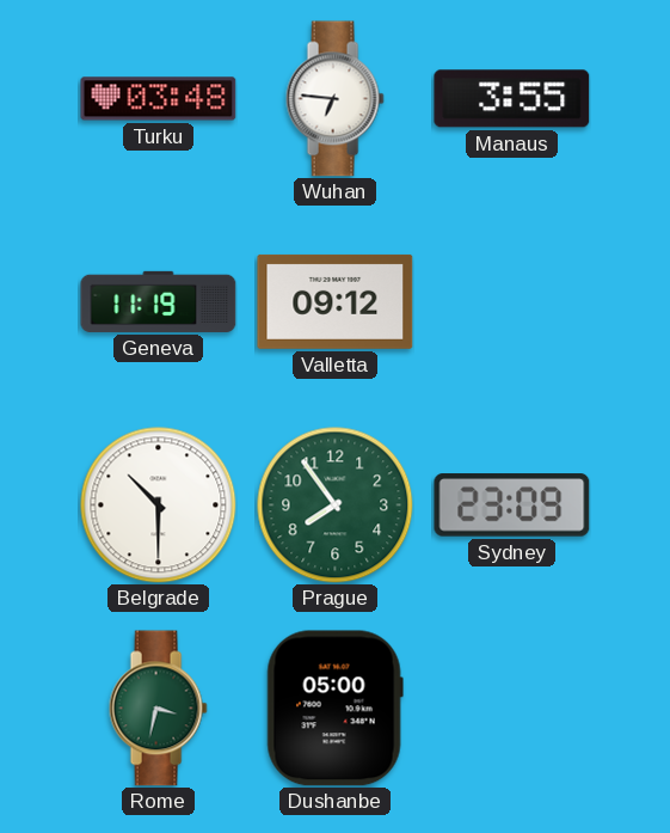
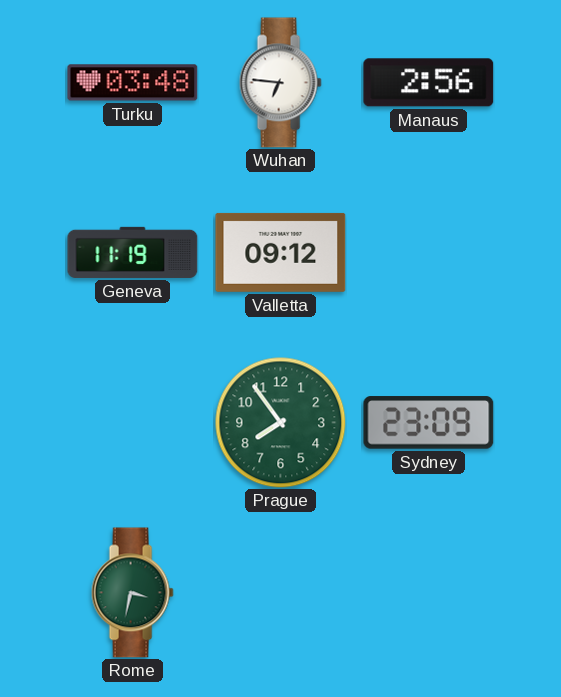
Manaus: 3:55 -> 2:56 (429, 83)
Belgrade: 10:30 -> none (159, 506)
Dushanbe: 05:00 -> none (334, 709)
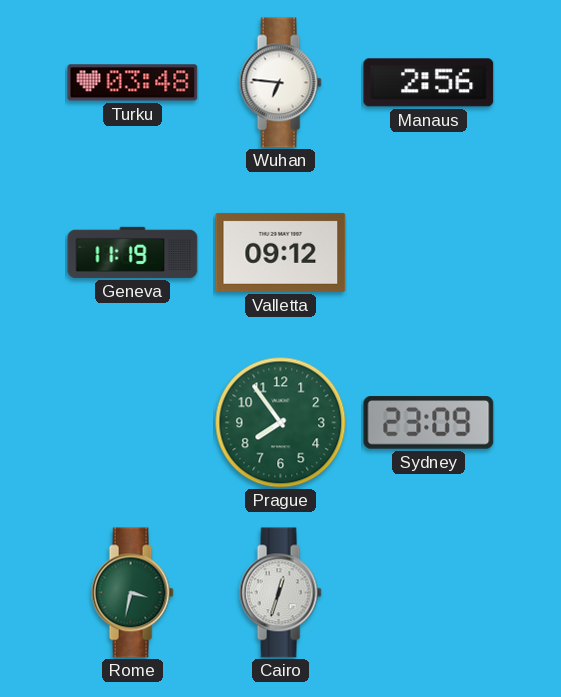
Cairo: none -> 12:33 (280, 593)
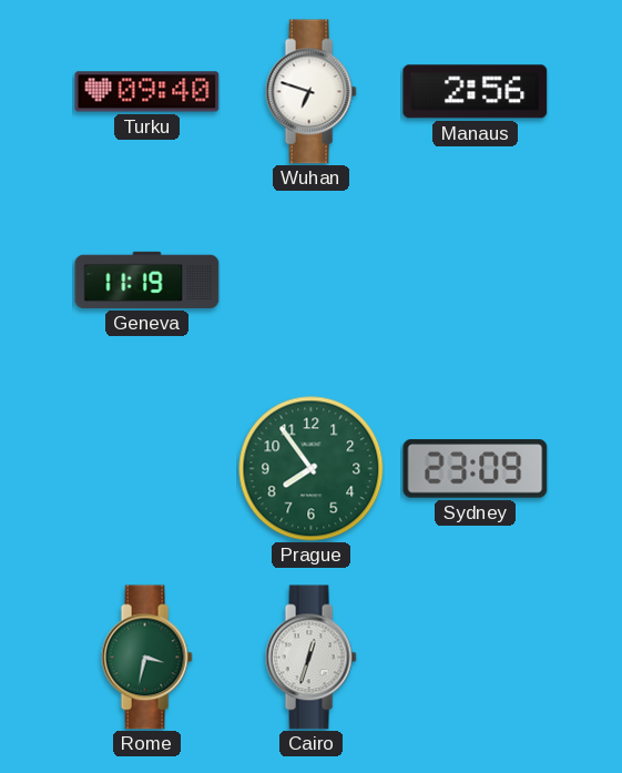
Turku: 03:48 -> 09:40 (147, 92)
Wuhan: 6:46 -> 6:48 (310, 92)
Valletta: 09:12 -> none (281, 252)
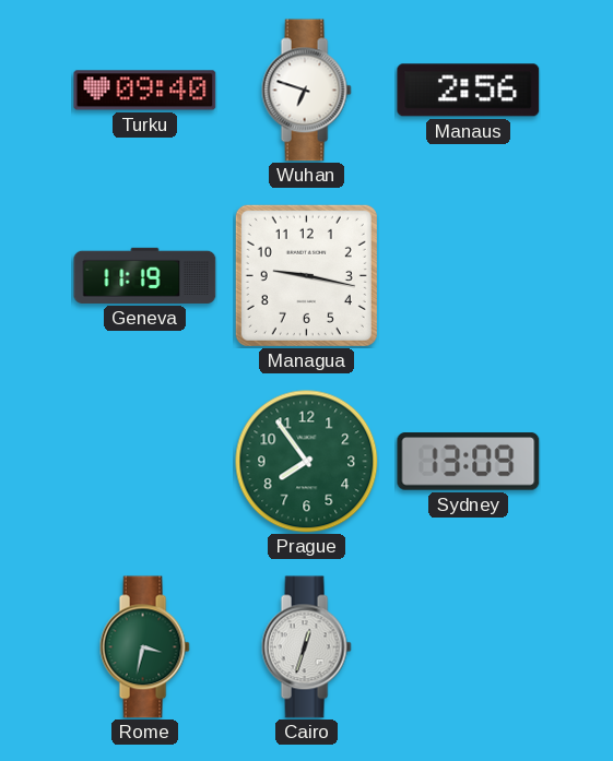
Managua: none -> 9:17 (306, 275)
Sydney: 23:09 -> 13:09 (469, 462)
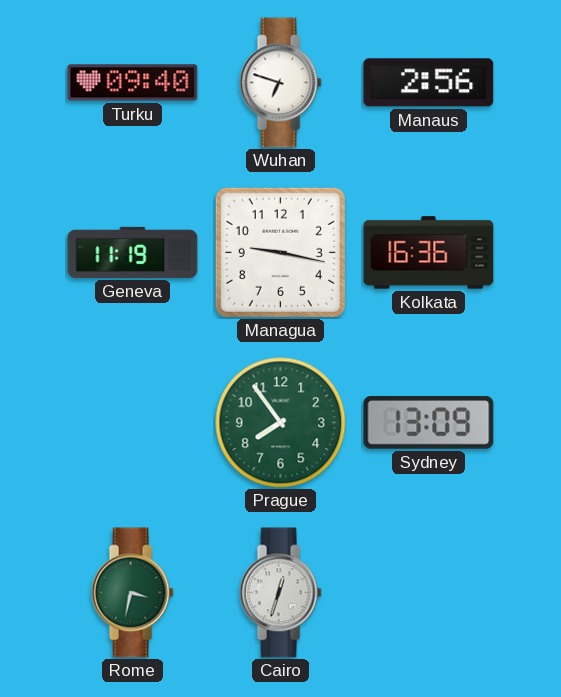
Kolkata: none -> 16:36 (429, 253)
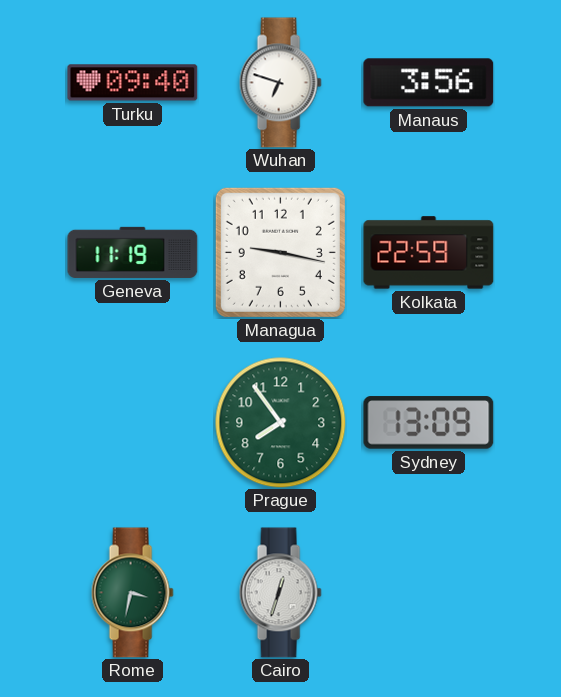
Manaus: 2:56 -> 3:56 (429, 83)
Kolkata: 16:36 -> 22:59 (429, 253)
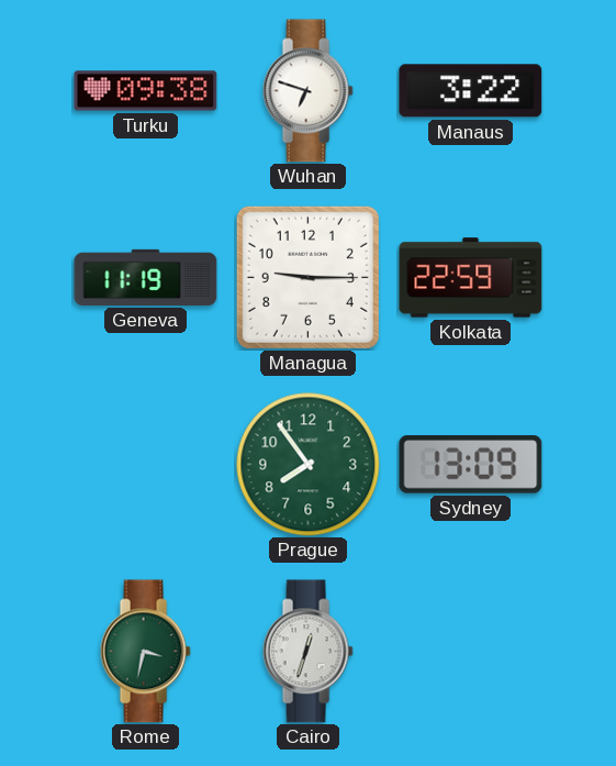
Turku: 09:40 -> 09:38 (146, 91)
Manaus: 3:56 -> 3:22 (471, 91)
Managua: 9:17 -> 9:15 (307, 277)
